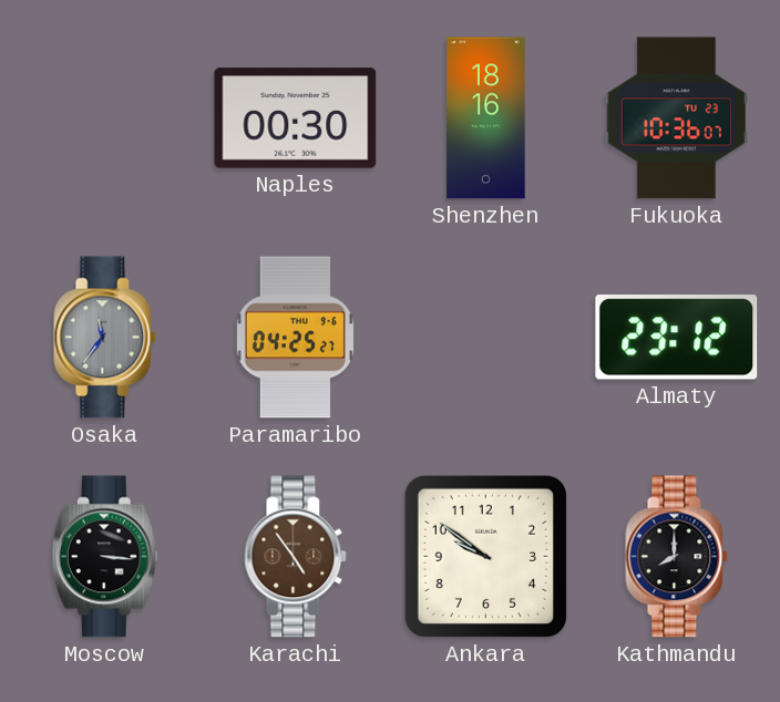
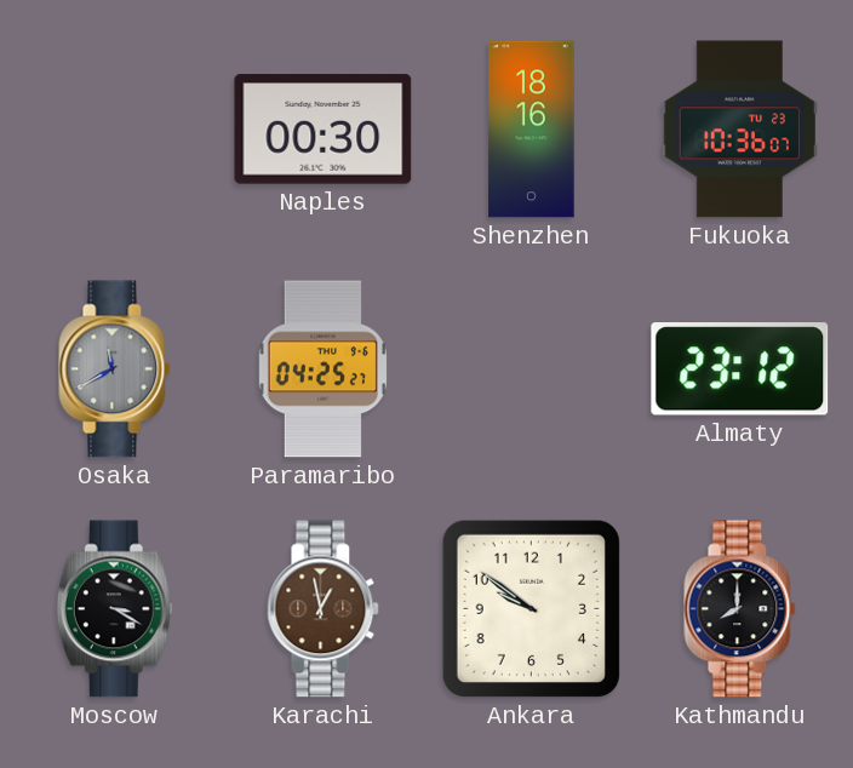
Osaka: 11:36 -> 11:40 (115, 369)
Moscow: 3:16 -> 3:20 (114, 609)
Karachi: 4:54 -> 12:58 (324, 609)
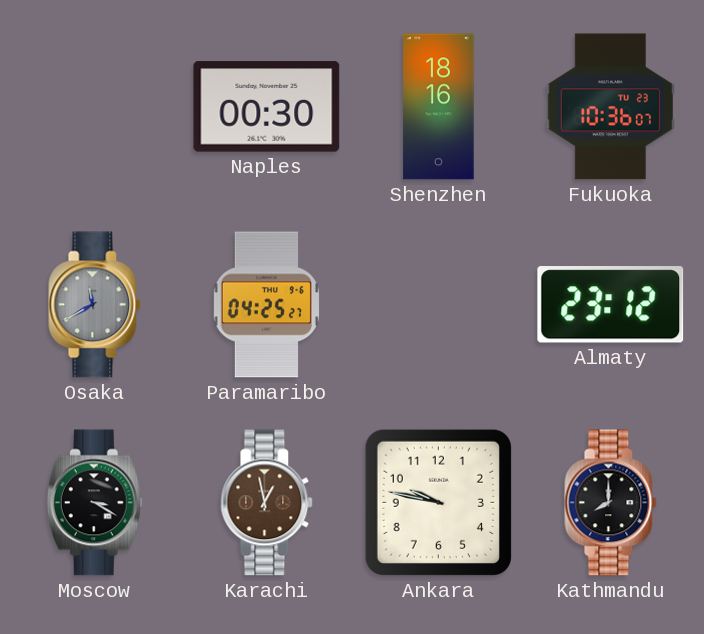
Ankara: 9:51 -> 9:47 (438, 502)
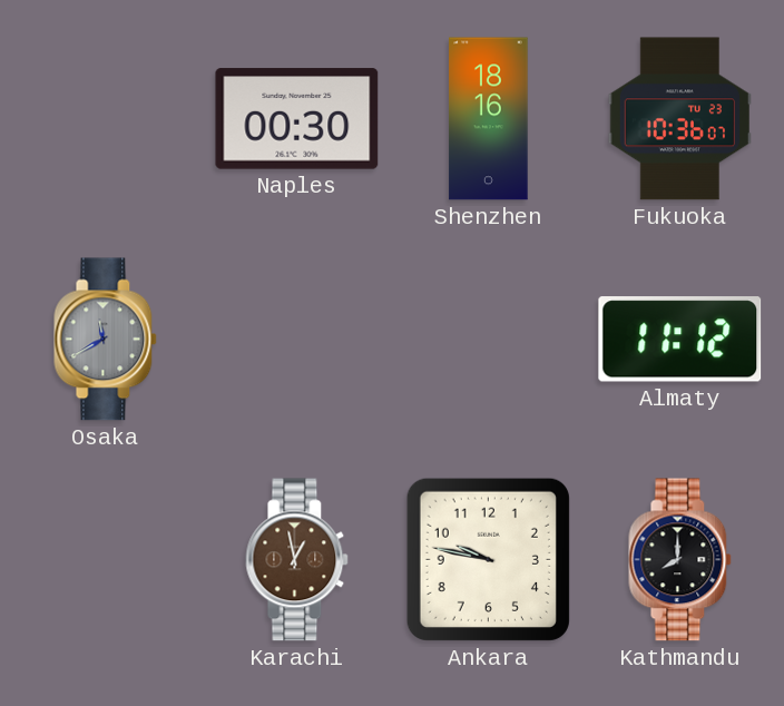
Paramaribo: 04:25 -> none (266, 305)
Almaty: 23:12 -> 11:12 (680, 340)
Moscow: 3:20 -> none (94, 503)
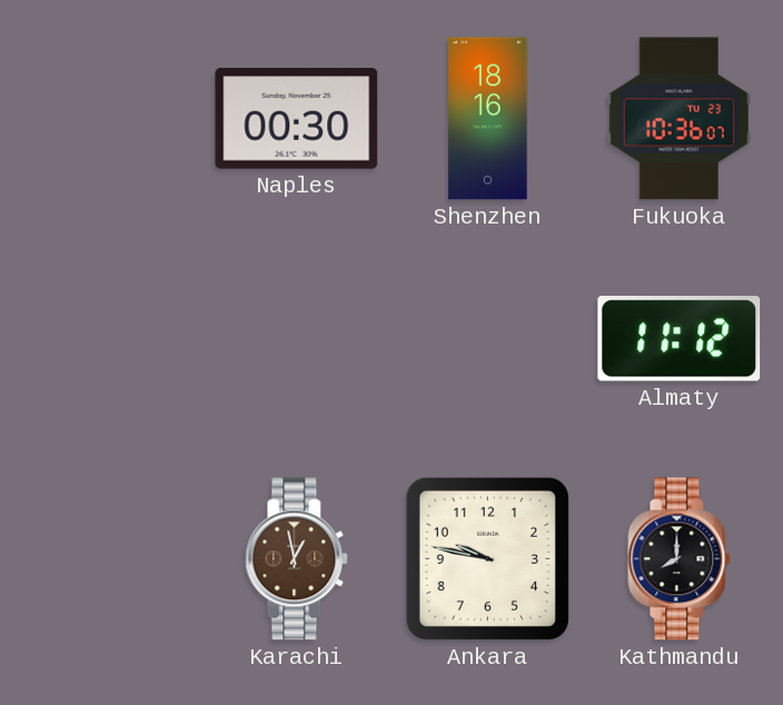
Osaka: 11:40 -> none (106, 340)
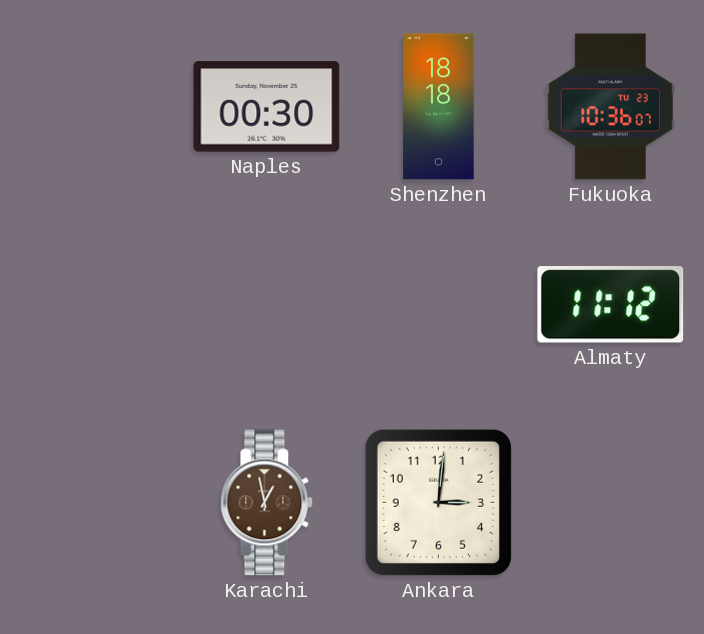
Shenzhen: 18:16 -> 18:18 (439, 107)
Ankara: 9:47 -> 3:01 (438, 502)
Kathmandu: 8:00 -> none (680, 559)
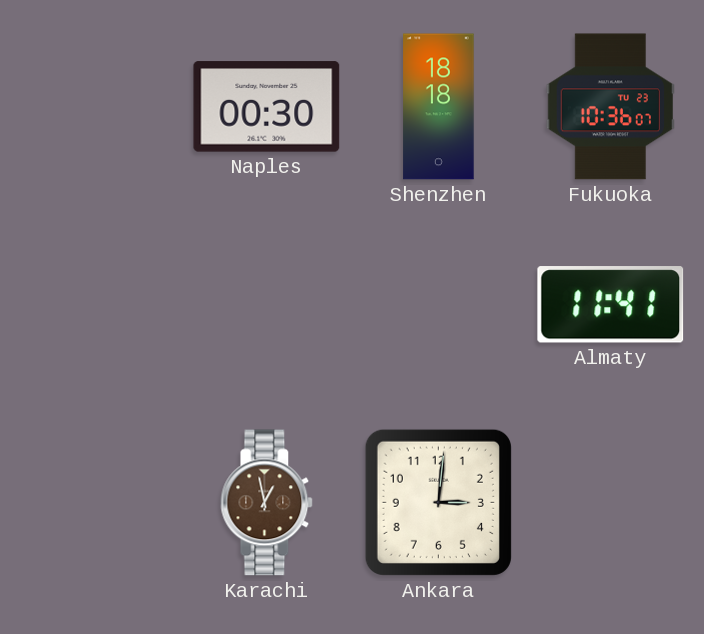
Almaty: 11:12 -> 11:41 (611, 305)
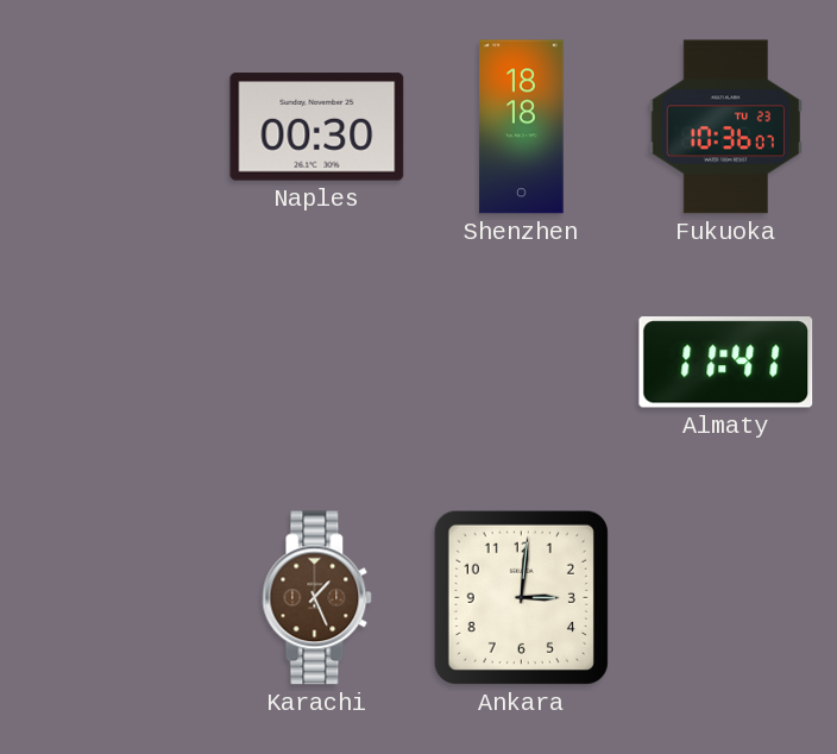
Karachi: 12:58 -> 1:26 (317, 598)
